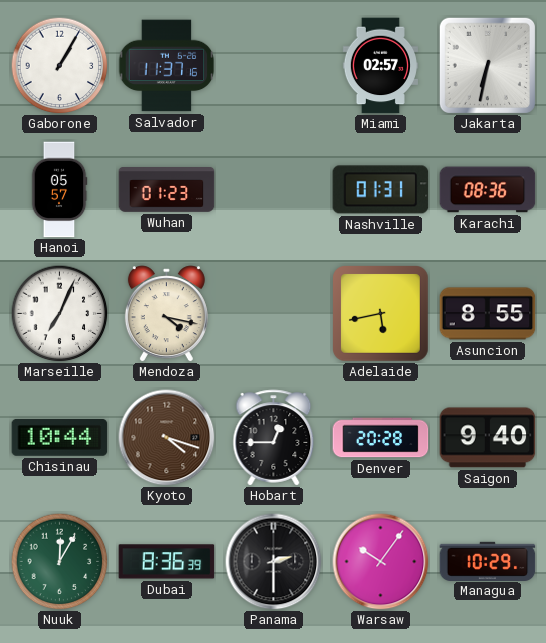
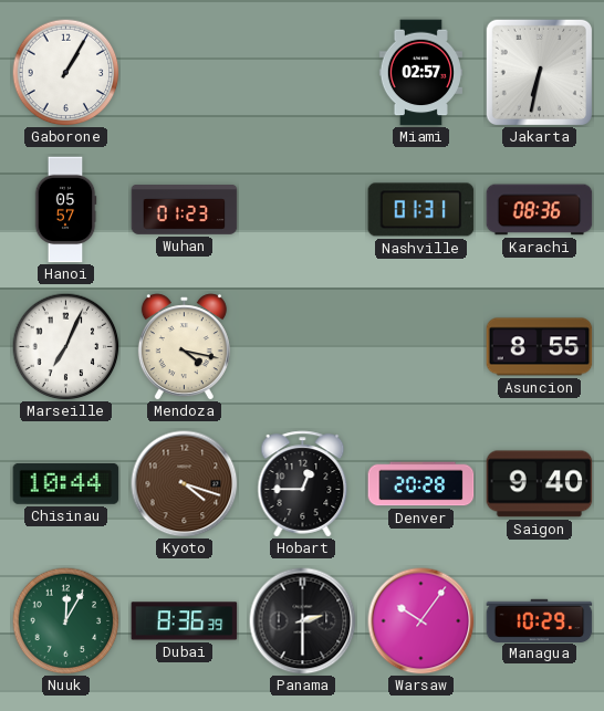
Salvador: 11:37 -> none (166, 66)
Adelaide: 5:43 -> none (381, 314)
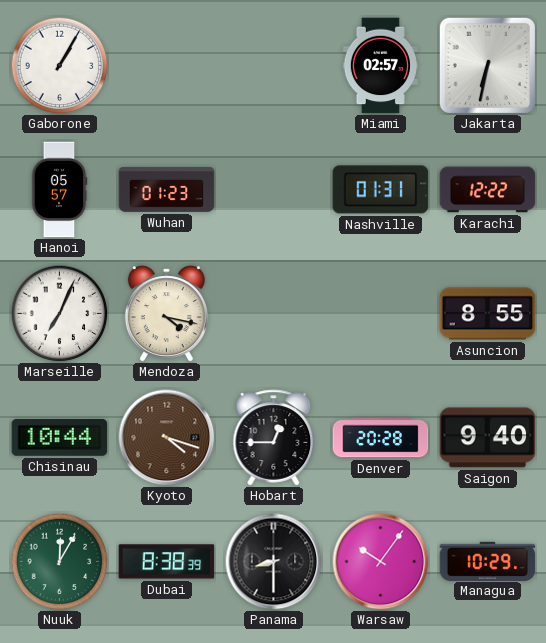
Karachi: 08:36 -> 12:22 (488, 190)
Dubai: 8:36 -> 8:38 (167, 562)
Panama: 2:30 -> 8:30 (274, 562)
